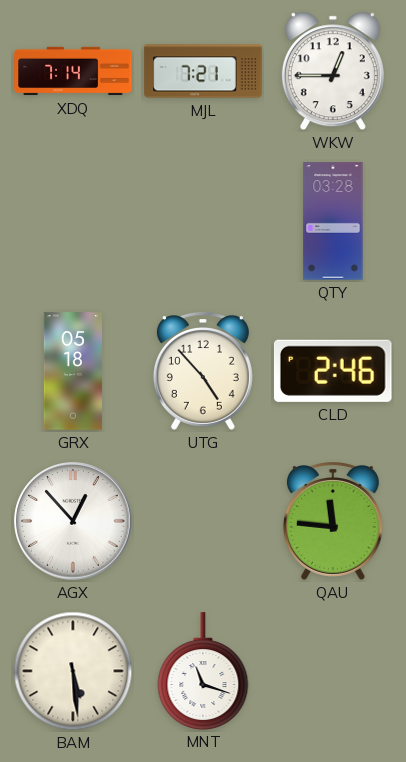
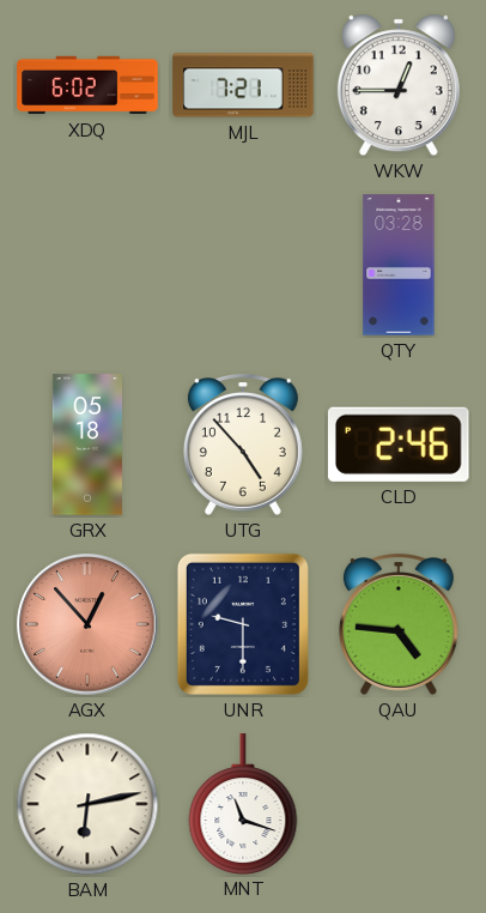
XDQ: 7:14 -> 6:02 (87, 85)
AGX dial: white -> salmon (87, 624)
UNR: none -> 9:30 (243, 624)
QAU: 11:46 -> 4:46 (399, 625)
BAM: 5:29 -> 6:13 (87, 804)
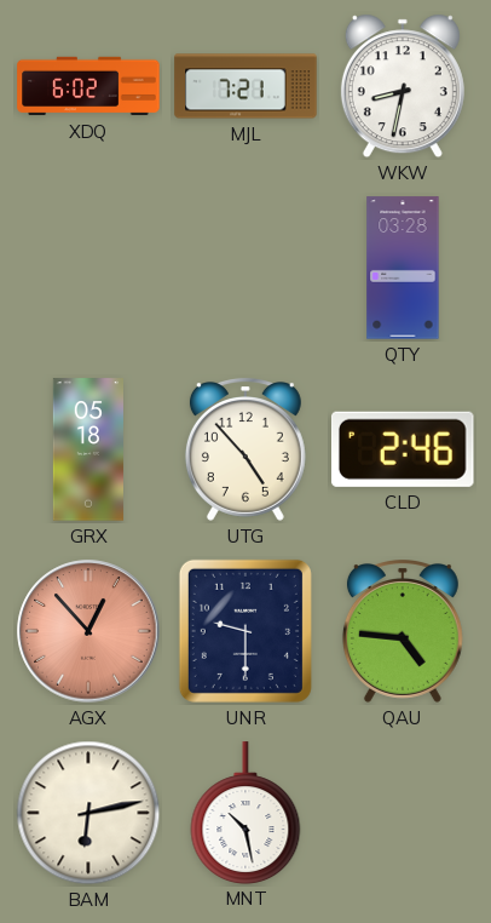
WKW: 12:45 -> 8:32 (403, 86)
MNT: 11:18 -> 10:28 (245, 813)
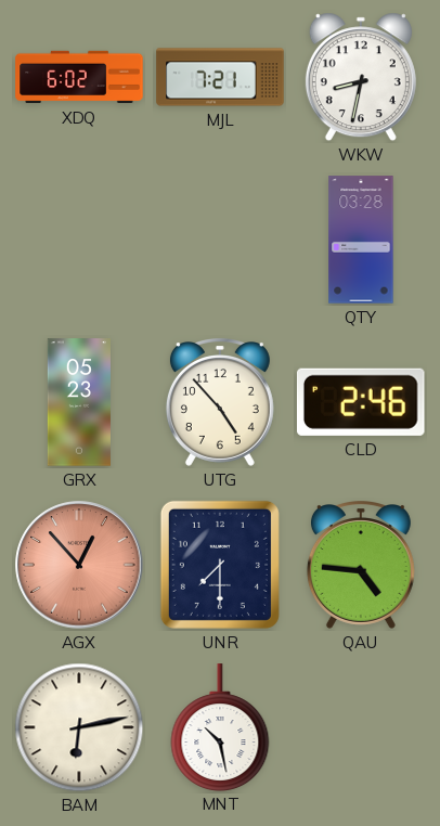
GRX: 05:18 -> 05:23 (79, 402)
UNR: 9:30 -> 7:30 (220, 565)
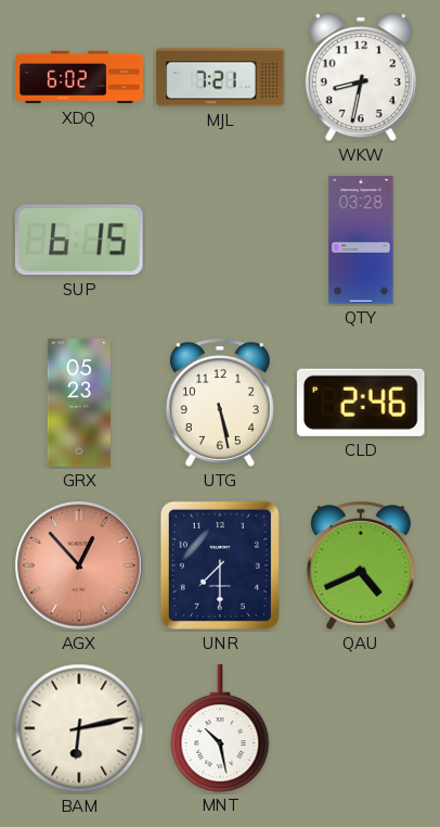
SUP: none -> 6:15 (80, 240)
UTG: 4:53 -> 5:28 (220, 404)
QAU: 4:46 -> 4:41 (361, 567)
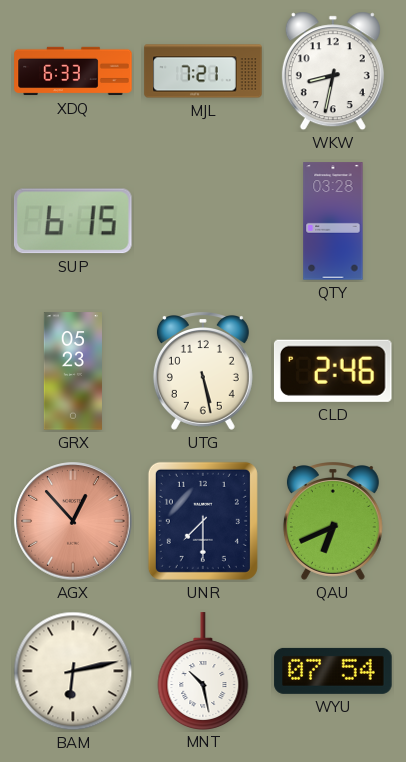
XDQ: 6:02 -> 6:33 (73, 71)
QAU: 4:41 -> 6:41 (333, 522)
WYU: none -> 07:54 (333, 671)
